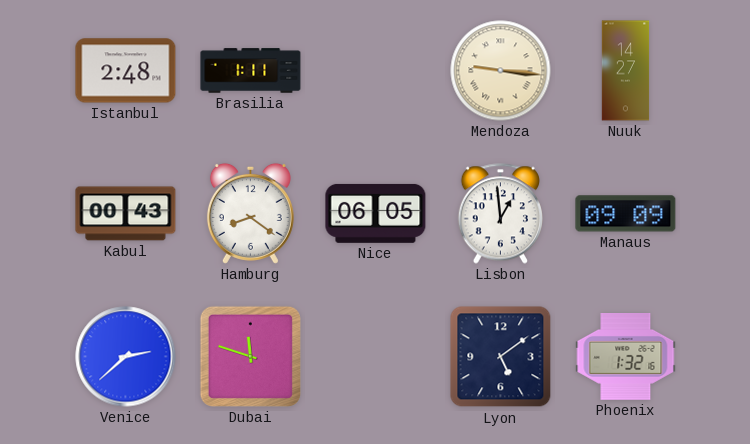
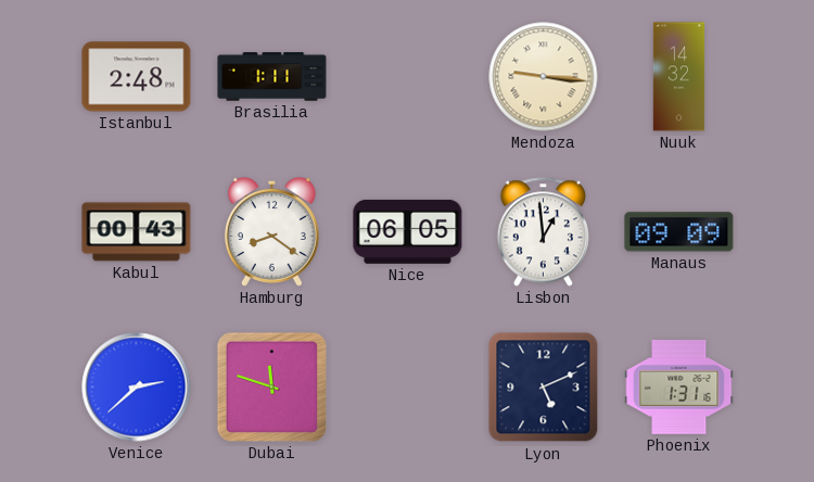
Nuuk: 14:27 -> 14:32 (679, 77)
Lyon: 5:09 -> 5:11 (544, 388)
Phoenix: 1:32 -> 1:31 (679, 388)
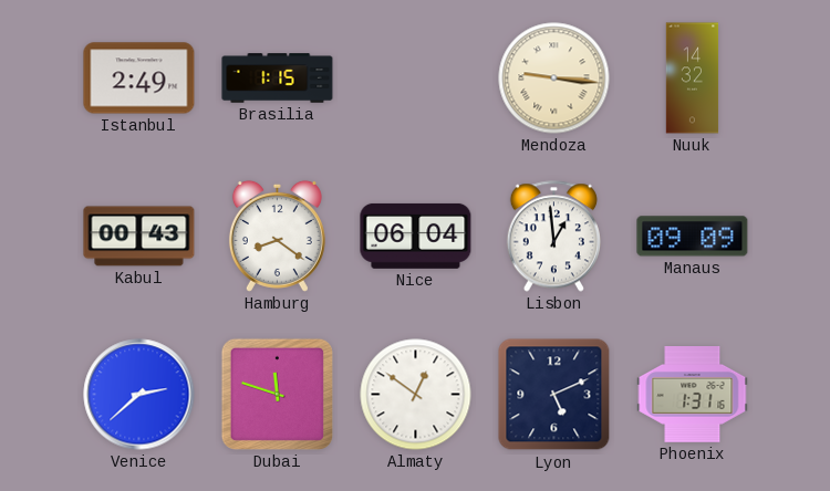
Istanbul: 2:48 -> 2:49 (139, 79)
Brasilia: 1:11 -> 1:15 (278, 79)
Nice: 06:05 -> 06:04 (416, 236)
Almaty: none -> 12:51 (416, 395)
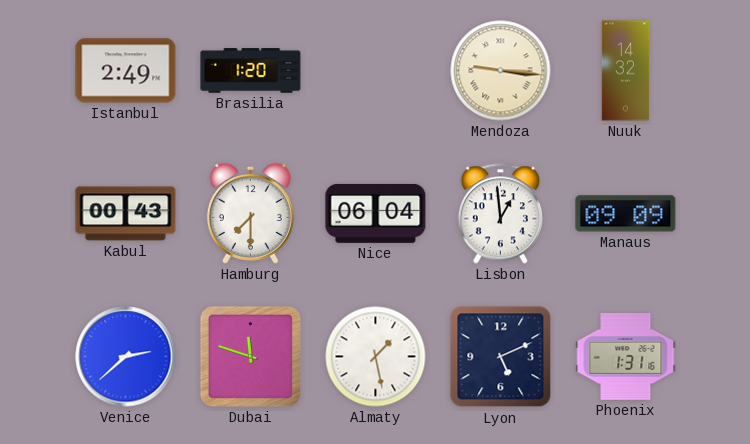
Brasilia: 1:15 -> 1:20 (251, 71)
Hamburg: 8:21 -> 7:30 (250, 213)
Almaty: 12:51 -> 1:28 (376, 357)
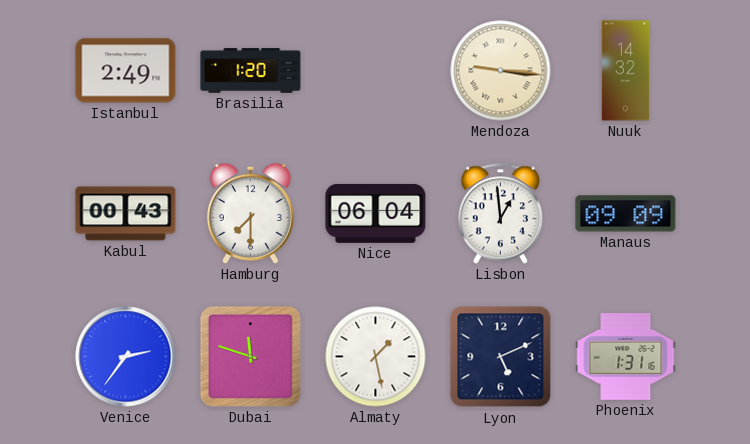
Venice: 2:38 -> 2:36 (126, 357)
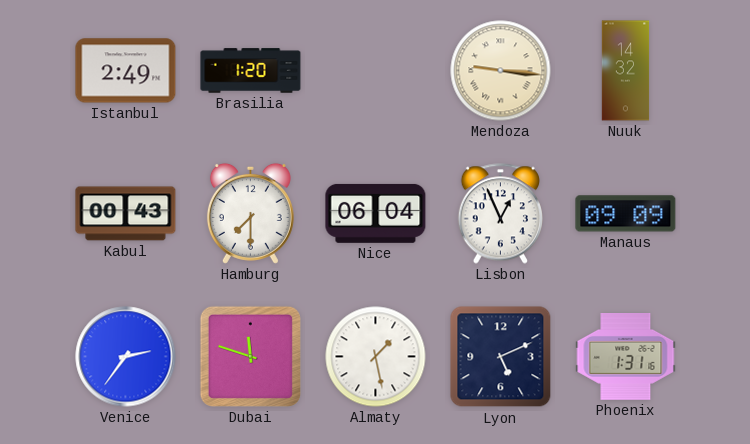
Lisbon: 12:59 -> 12:56 (500, 214)
